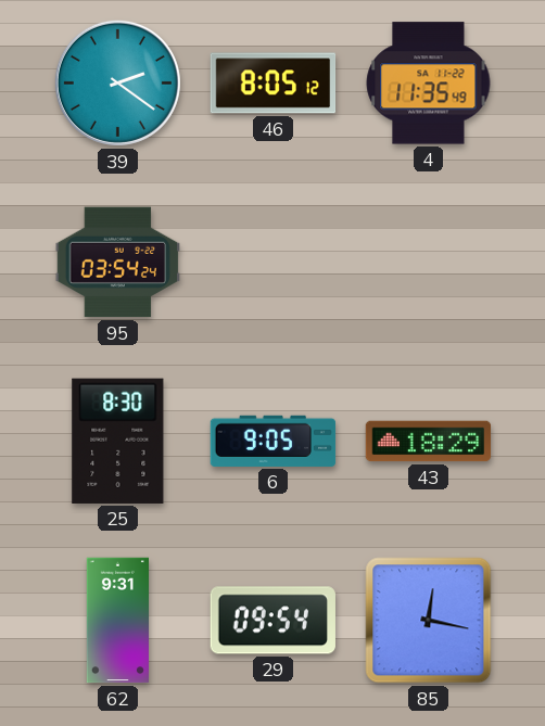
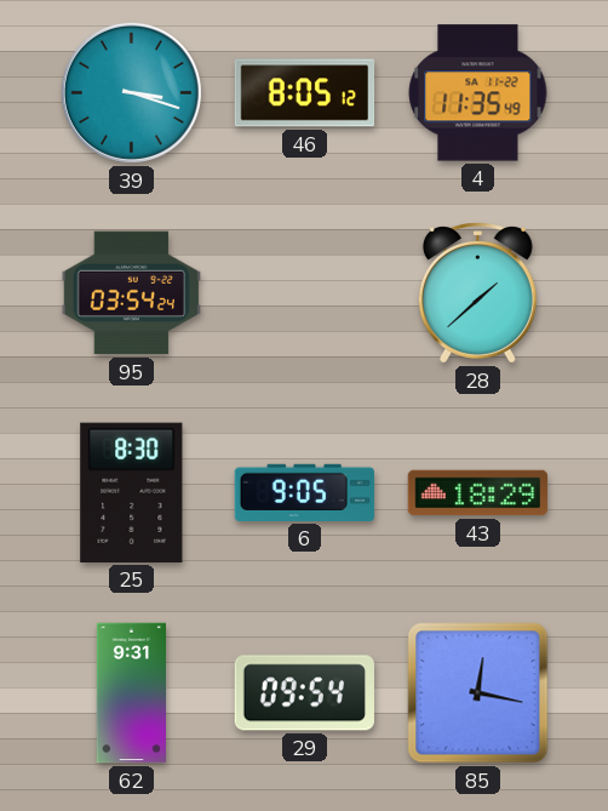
39: 2:21 -> 3:18 (131, 92)
28: none -> 1:38 (477, 293)
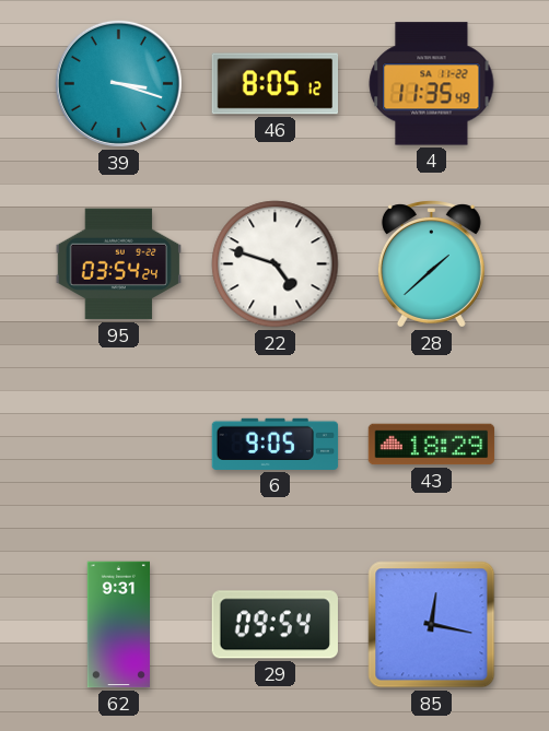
22: none -> 4:48 (276, 264)
25: 8:30 -> none (132, 492)
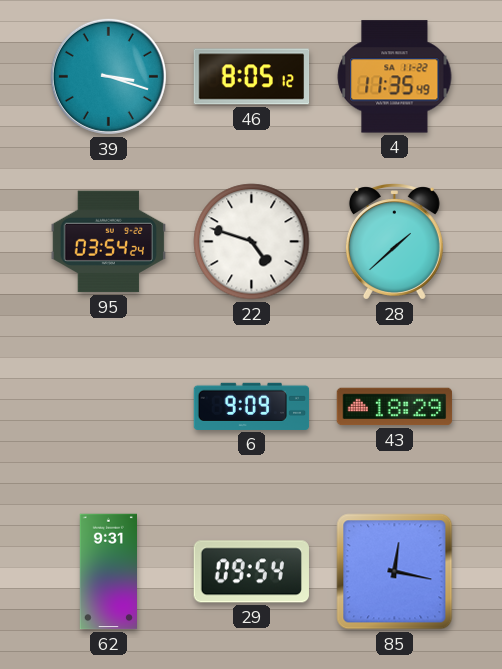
6: 9:05 -> 9:09 (252, 406)
